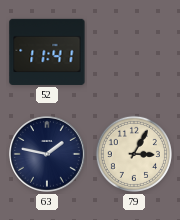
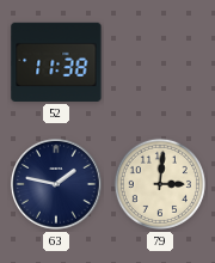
52: 11:41 -> 11:38 (56, 62)
79: 3:05 -> 3:01 (160, 184)
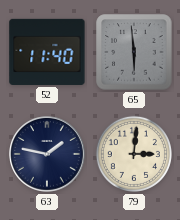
52: 11:38 -> 11:40 (47, 52)
65: none -> 5:59 (134, 52)
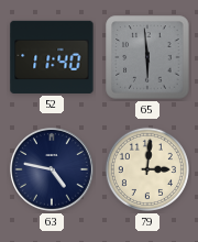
63: 1:47 -> 4:47 (53, 170)
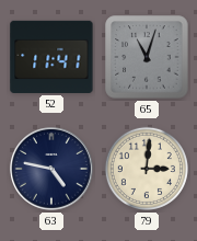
52: 11:40 -> 11:41 (51, 57)
65: 5:59 -> 11:03 (147, 57)
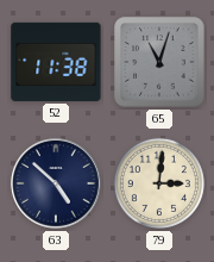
52: 11:41 -> 11:38 (56, 62)
63: 4:47 -> 4:52 (57, 185)
